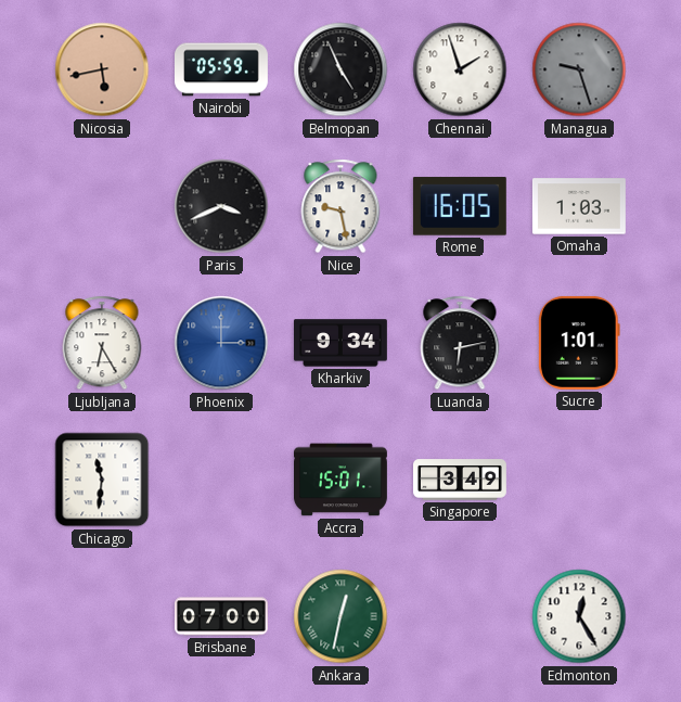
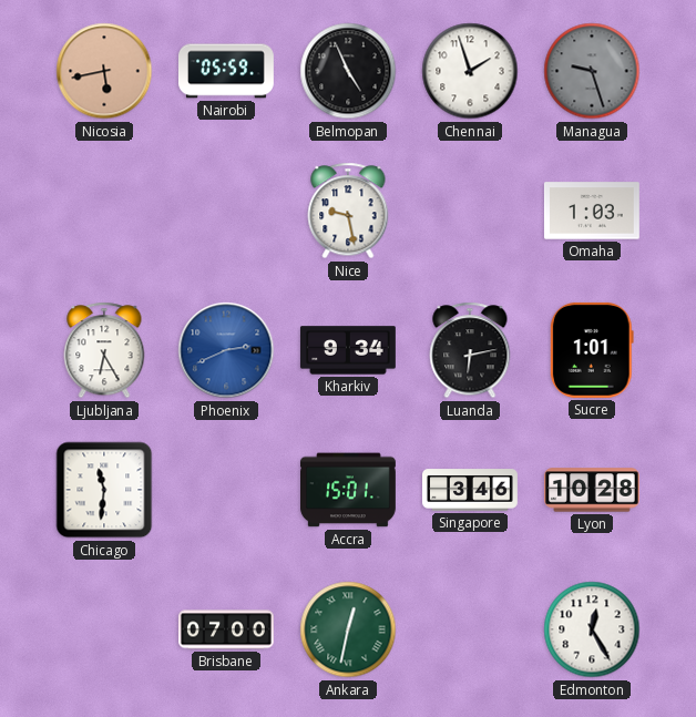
Paris: 3:41 -> none (221, 206)
Rome: 16:05 -> none (460, 206)
Phoenix: 3:00 -> 2:41 (226, 350)
Singapore: 3:49 -> 3:46 (471, 490)
Lyon: none -> 10:28 (593, 490)
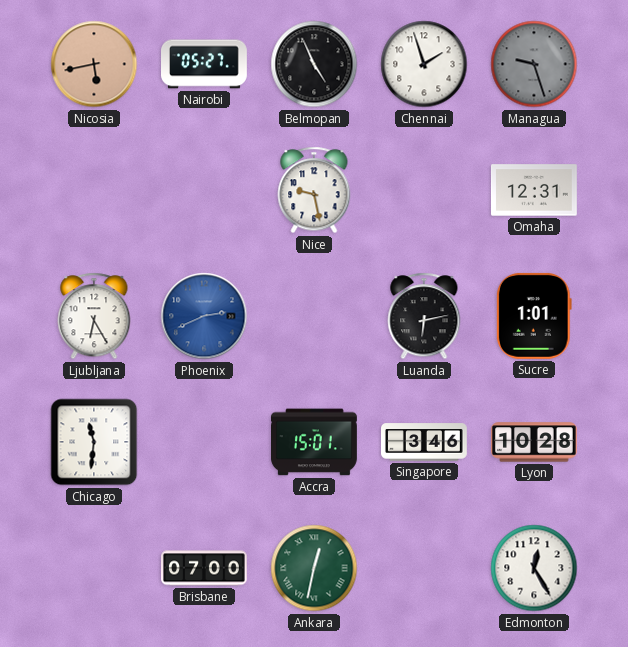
Nairobi: 05:59 -> 05:27 (205, 64)
Omaha: 1:03 -> 12:31 (534, 190)
Kharkiv: 9:34 -> none (348, 350)
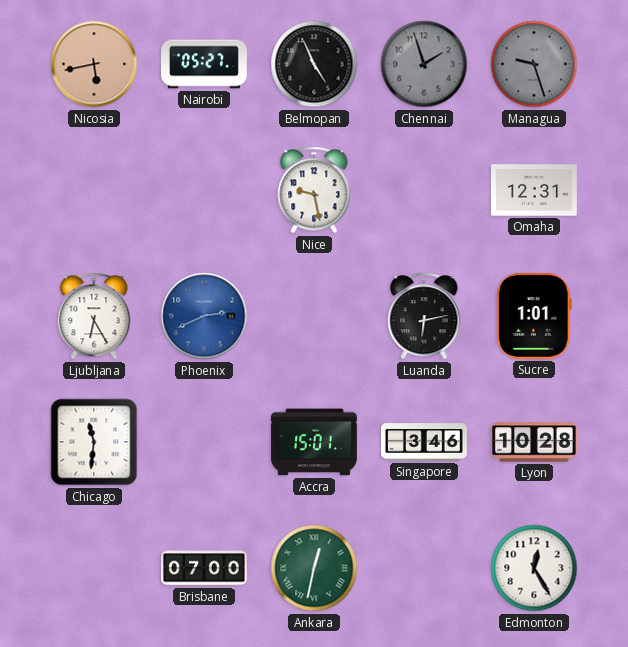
Chennai dial: white -> grey (424, 64)
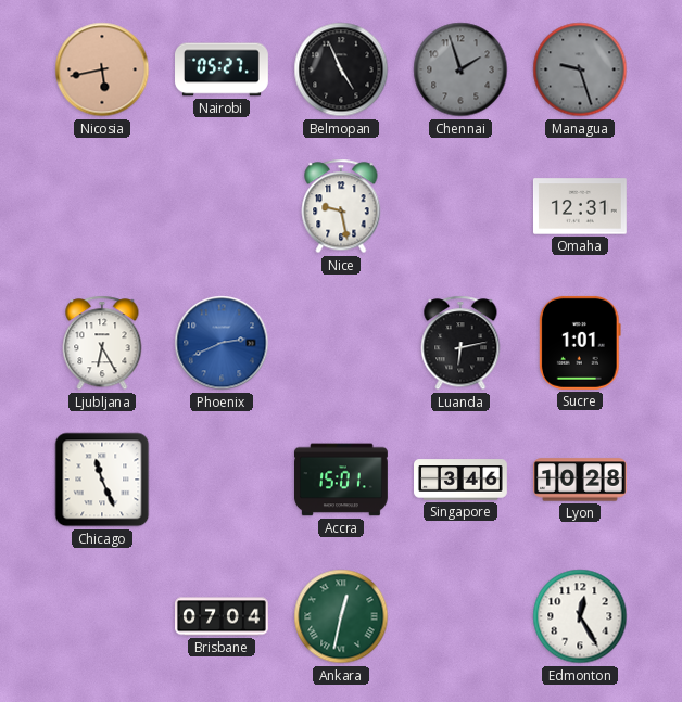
Chicago: 11:31 -> 11:26 (102, 480)
Brisbane: 07:00 -> 07:04 (223, 616)
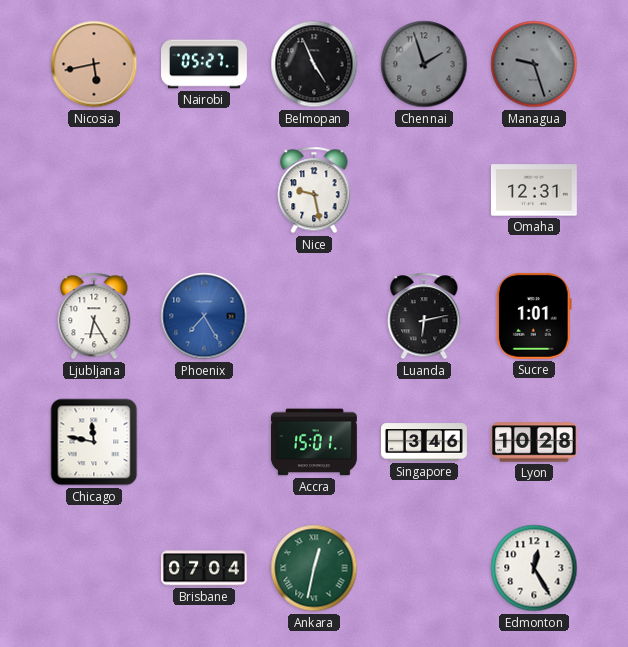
Phoenix: 2:41 -> 7:25 (204, 316)
Chicago: 11:26 -> 11:47 (94, 442)
